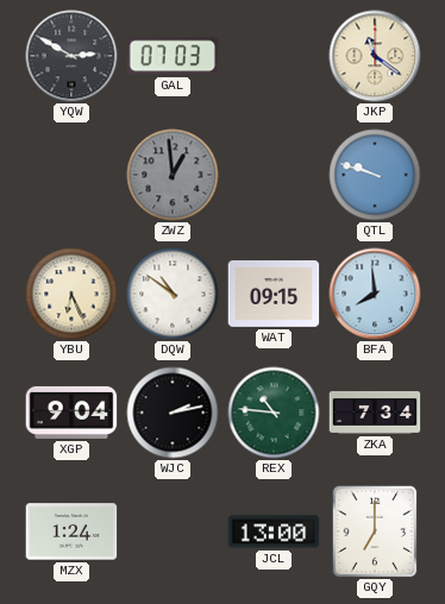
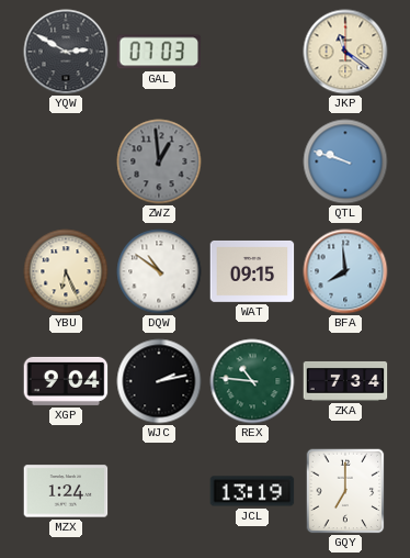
JCL: 13:00 -> 13:19 (252, 491)
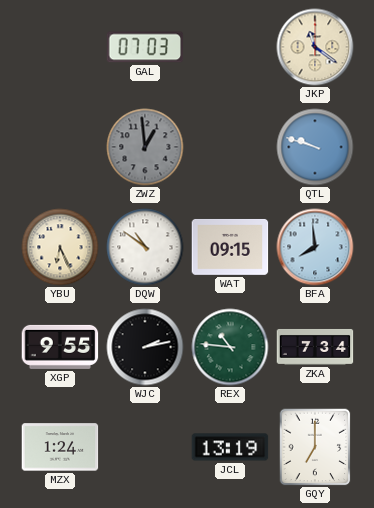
YQW: 2:50 -> none (66, 52)
XGP: 9:04 -> 9:55 (60, 347)
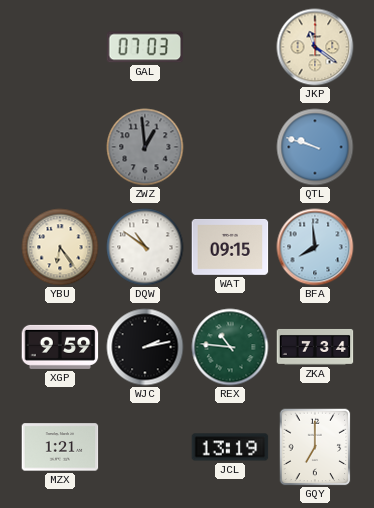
YBU: 6:26 -> 6:24 (60, 247)
XGP: 9:55 -> 9:59 (60, 347)
MZX: 1:24 -> 1:21 (60, 447)
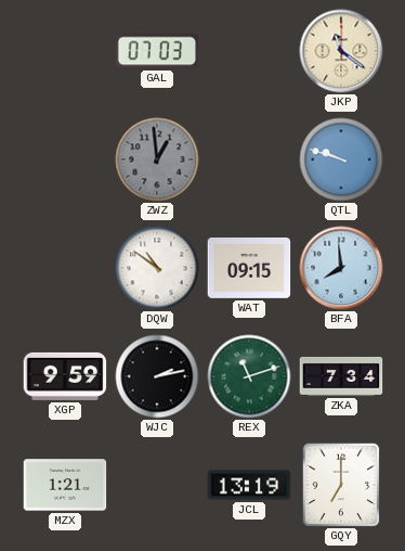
YBU: 6:24 -> none (60, 247)
REX: 10:46 -> 11:12 (249, 376)
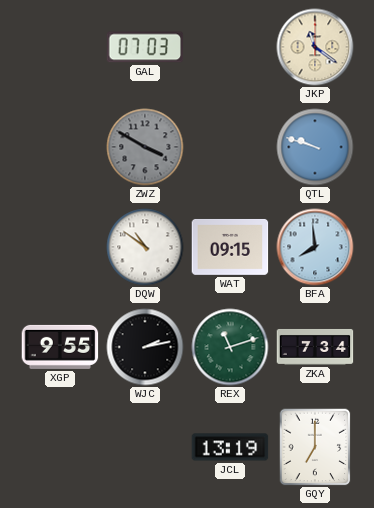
ZWZ: 12:59 -> 3:50 (145, 147)
XGP: 9:59 -> 9:55 (60, 347)
MZX: 1:21 -> none (65, 485)
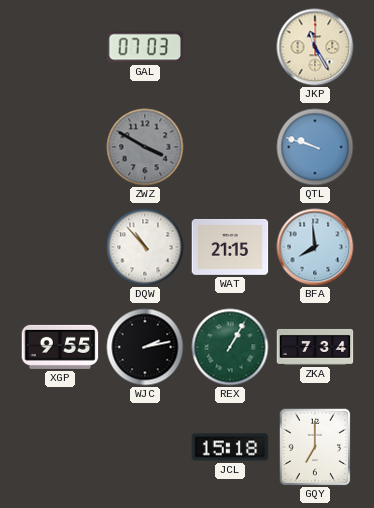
JKP: 11:21 -> 11:25 (315, 47)
DQW: 10:51 -> 10:53 (145, 247)
WAT: 09:15 -> 21:15 (230, 247)
REX: 11:12 -> 1:05 (230, 347)
JCL: 13:19 -> 15:18 (230, 447)
